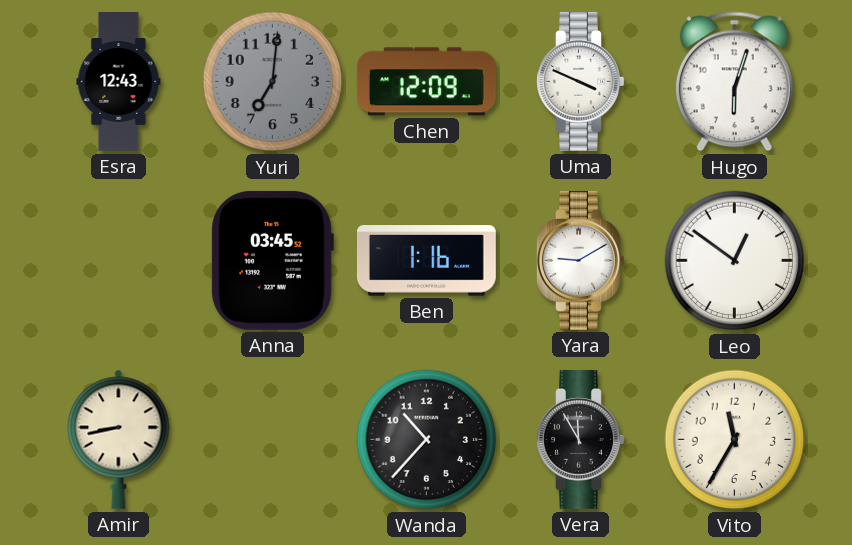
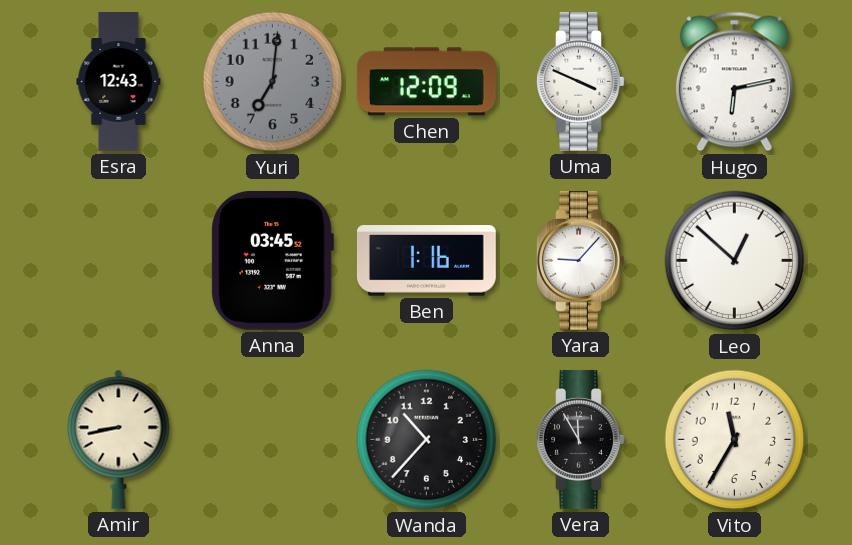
Hugo: 6:03 -> 6:13 (734, 82)
Yara: 9:10 -> 9:07 (581, 260)
Leo: 12:51 -> 12:52 (735, 261)
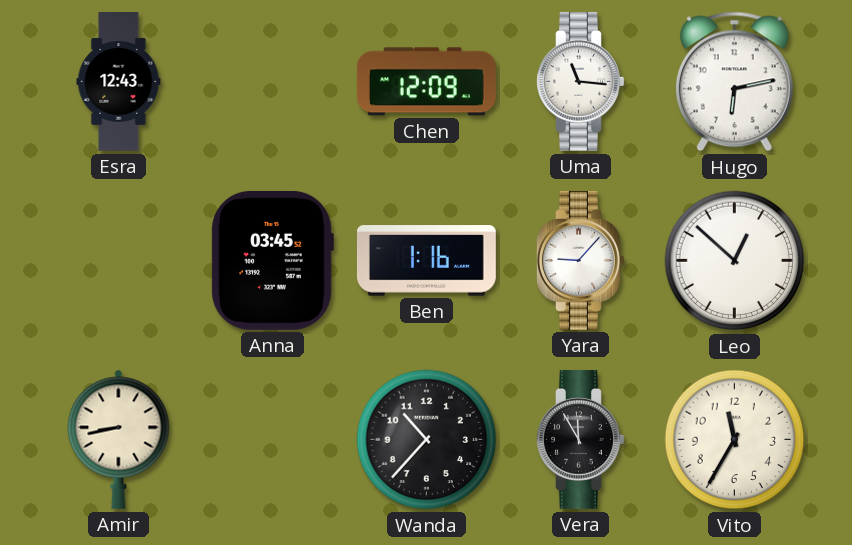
Yuri: 7:01 -> none (273, 82)
Uma: 3:49 -> 11:16 (581, 81)
